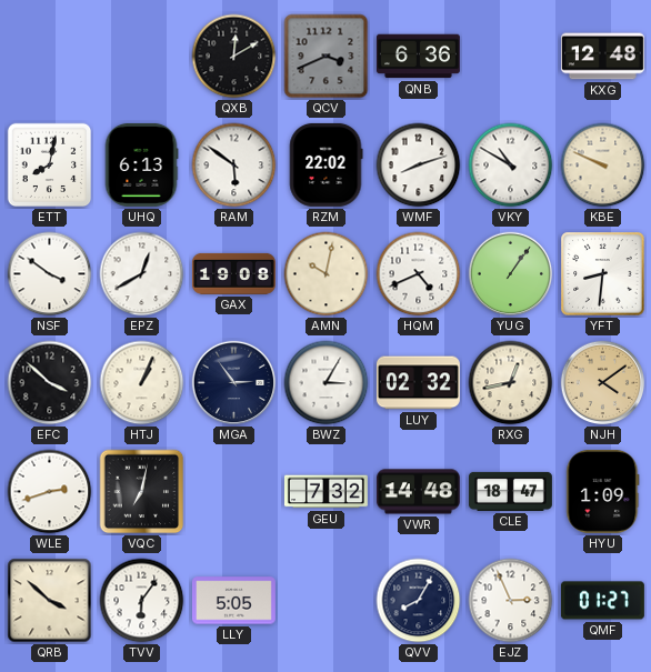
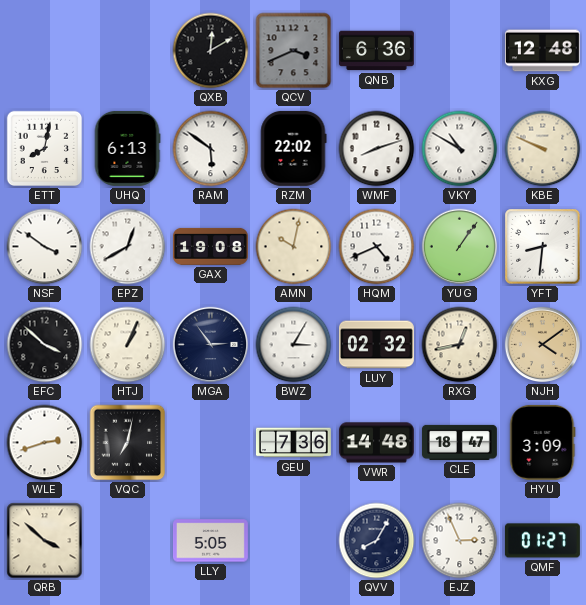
GEU: 7:32 -> 7:36 (293, 443)
HYU: 1:09 -> 3:09 (543, 442)
TVV: 6:06 -> none (142, 601)
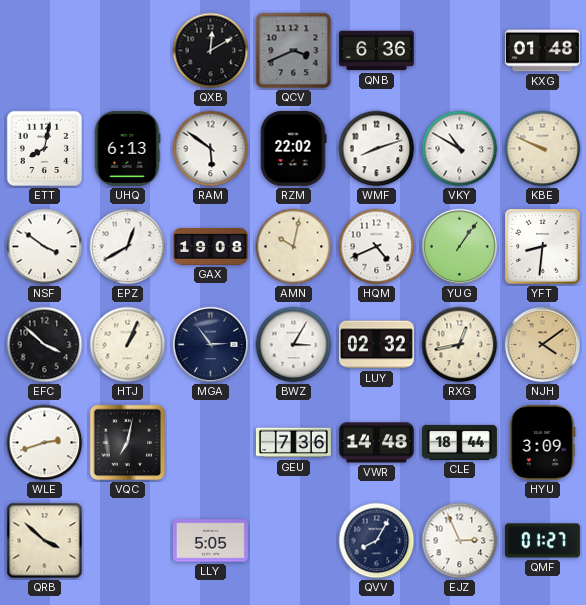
KXG: 12:48 -> 01:48 (542, 51)
CLE: 18:47 -> 18:44 (459, 442)
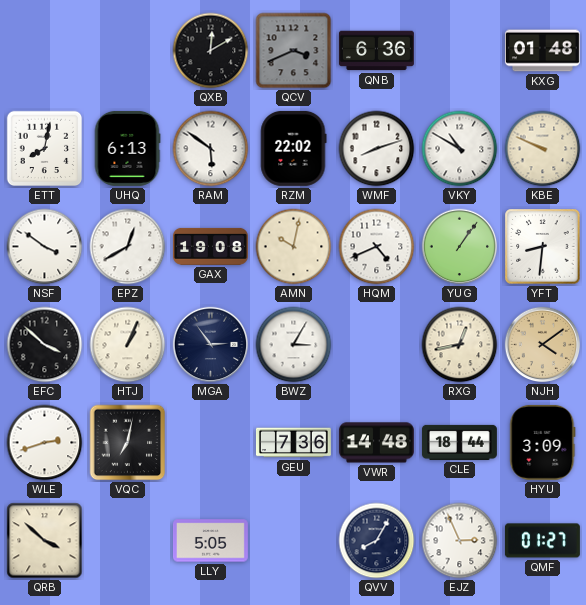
LUY: 02:32 -> none (376, 345)
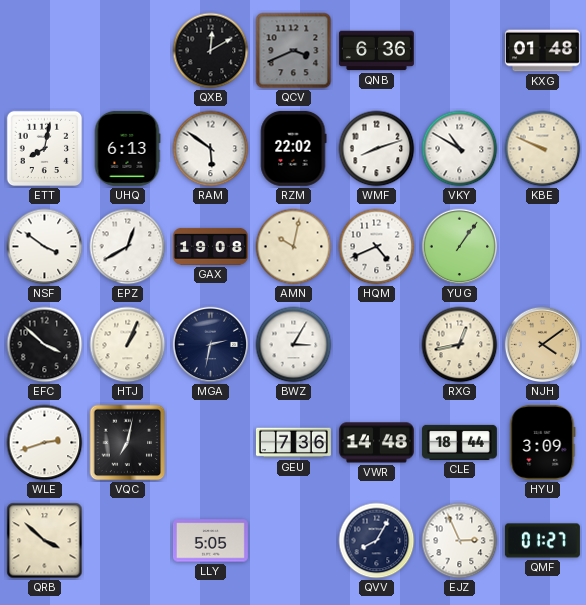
YFT: 8:31 -> none (543, 247)
MGA: 2:54 -> 2:32 (211, 345)
